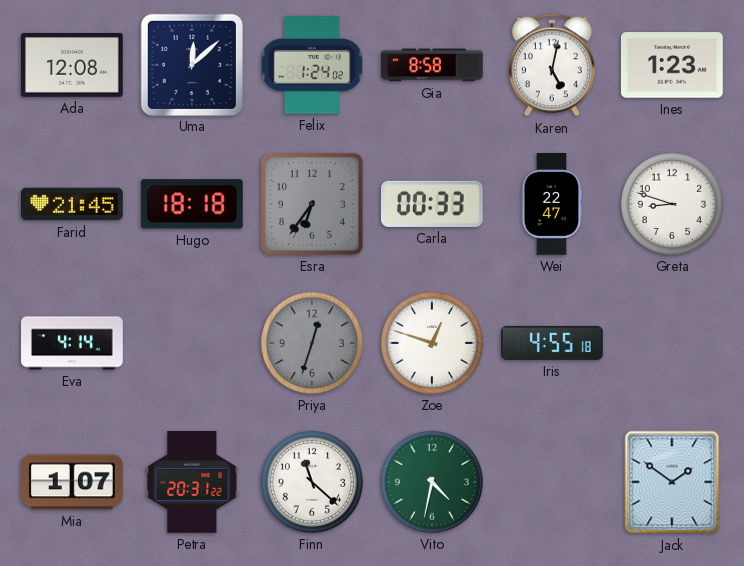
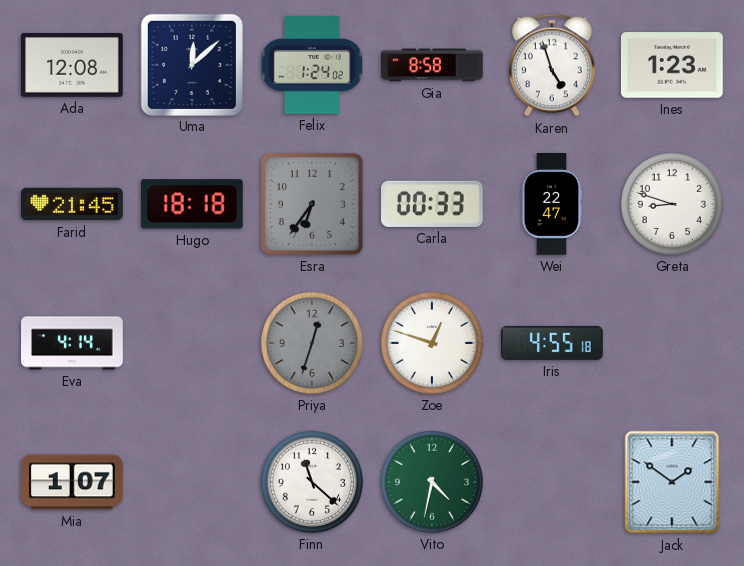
Karen: 5:02 -> 4:57 (553, 65)
Petra: 20:31 -> none (192, 483)
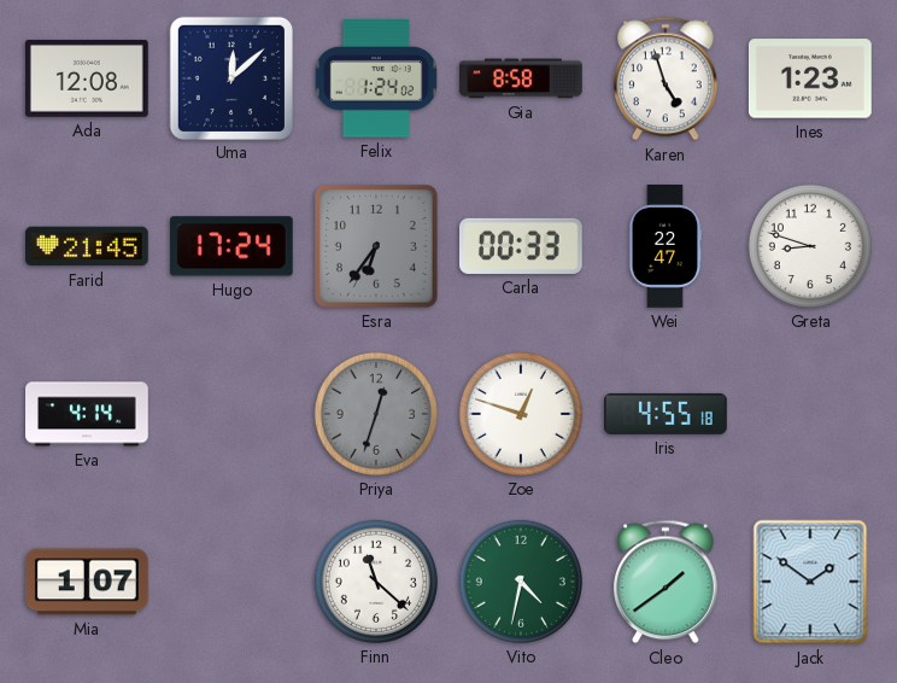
Hugo: 18:18 -> 17:24 (231, 246)
Cleo: none -> 1:39 (667, 582)
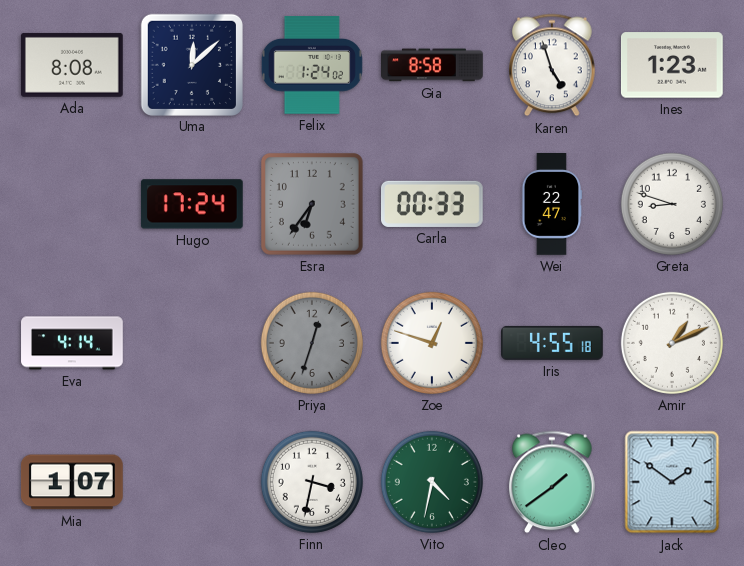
Ada: 12:08 -> 8:08 (72, 65)
Farid: 21:45 -> none (88, 246)
Amir: none -> 1:11 (672, 343)
Finn: 11:22 -> 3:32 (312, 482)
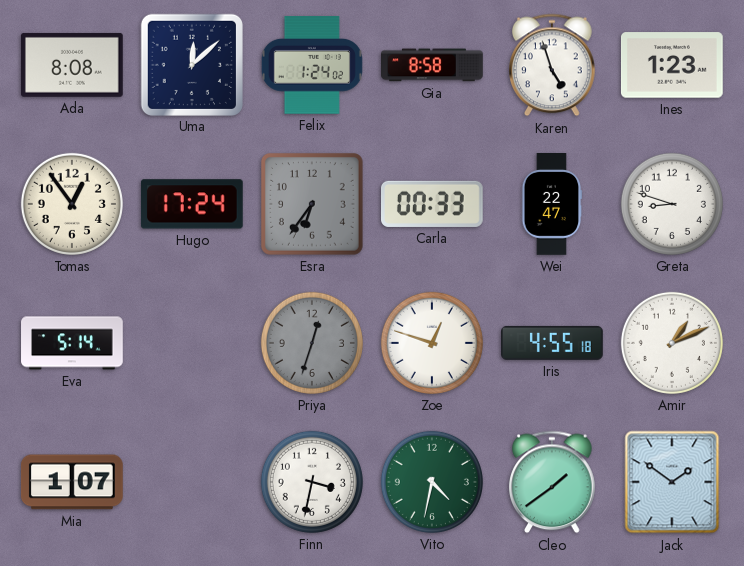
Tomas: none -> 12:54 (72, 204)
Eva: 4:14 -> 5:14 (72, 343)
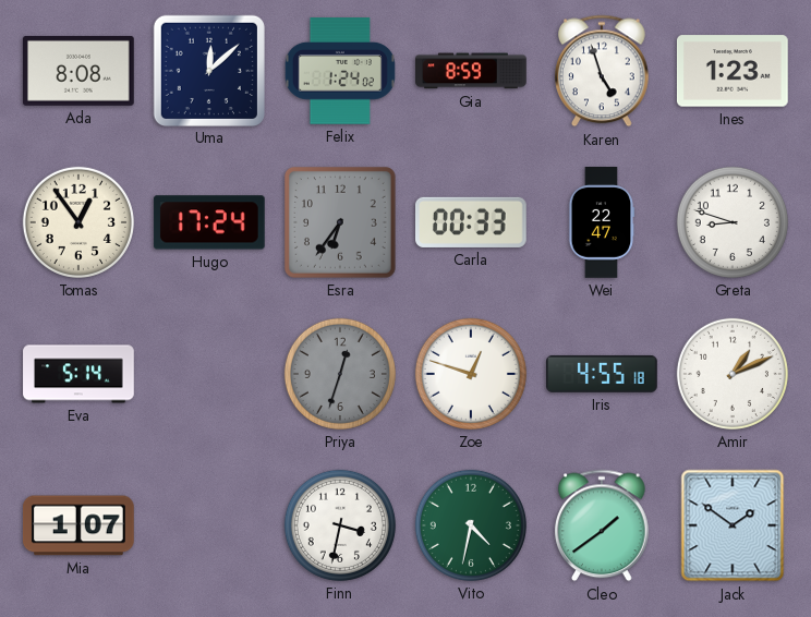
Gia: 8:58 -> 8:59 (472, 71)
